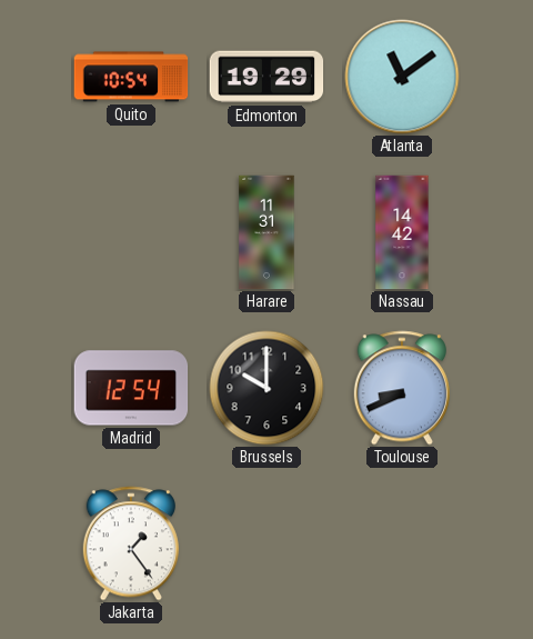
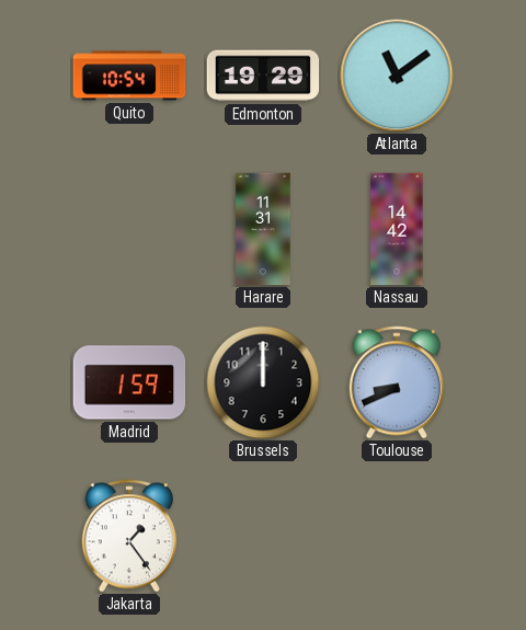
Madrid: 12:54 -> 1:59 (129, 382)
Brussels: 10:00 -> 12:00 (263, 382)
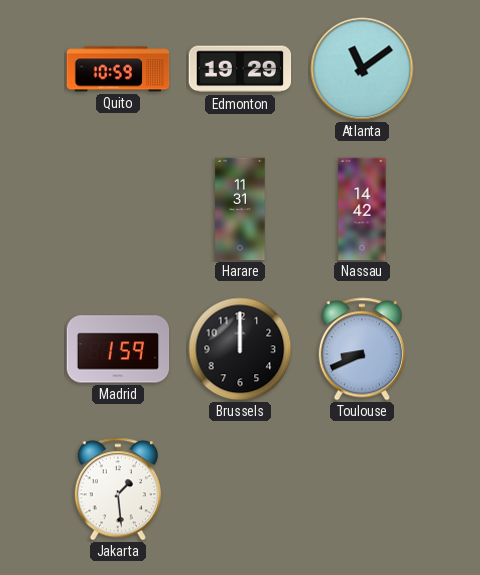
Quito: 10:54 -> 10:59 (118, 69)
Jakarta: 1:24 -> 1:29 (118, 489)
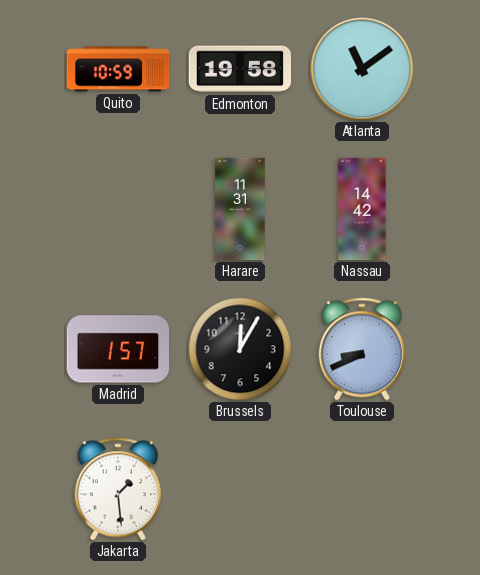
Edmonton: 19:29 -> 19:58 (240, 69)
Madrid: 1:59 -> 1:57 (118, 349)
Brussels: 12:00 -> 12:05 (240, 349)
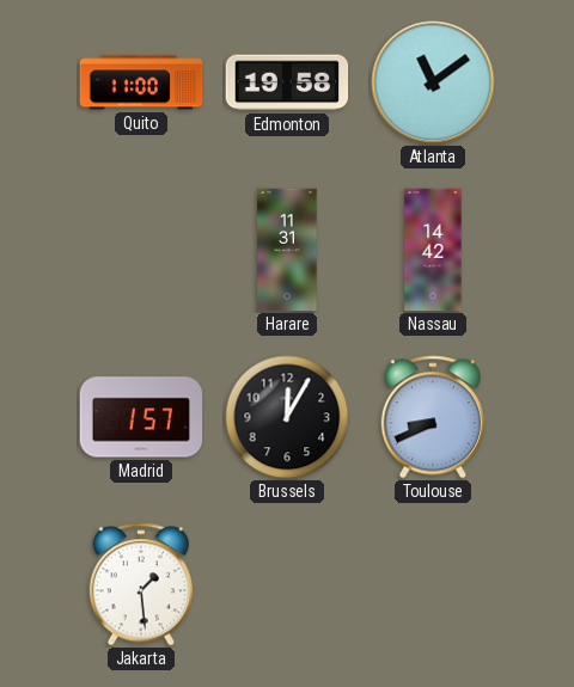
Quito: 10:59 -> 11:00 (141, 82)
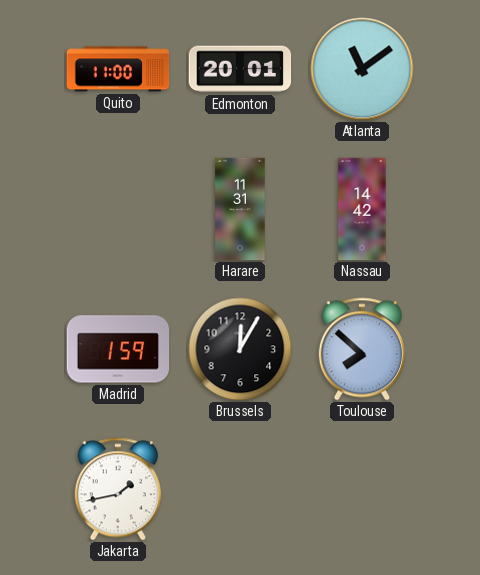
Edmonton: 19:58 -> 20:01 (240, 69)
Madrid: 1:57 -> 1:59 (118, 349)
Toulouse: 8:41 -> 7:52 (362, 349)
Jakarta: 1:29 -> 1:43 (118, 489)
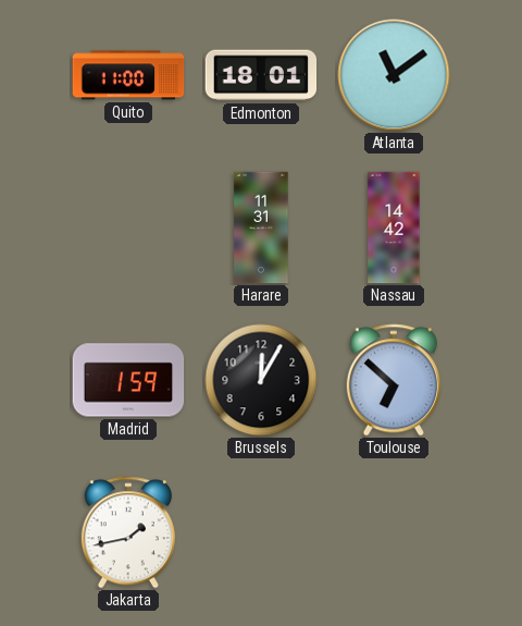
Edmonton: 20:01 -> 18:01 (261, 75)
Toulouse: 7:52 -> 6:52 (394, 380)
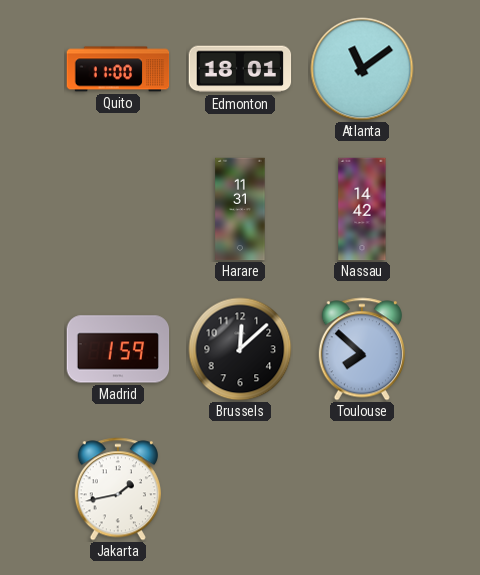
Brussels: 12:05 -> 12:08 (240, 349)
Toulouse: 6:52 -> 7:52 (362, 349)
